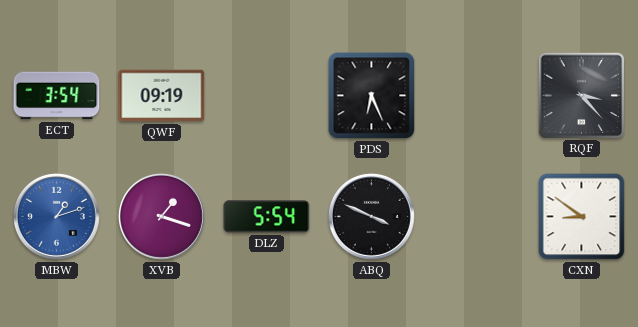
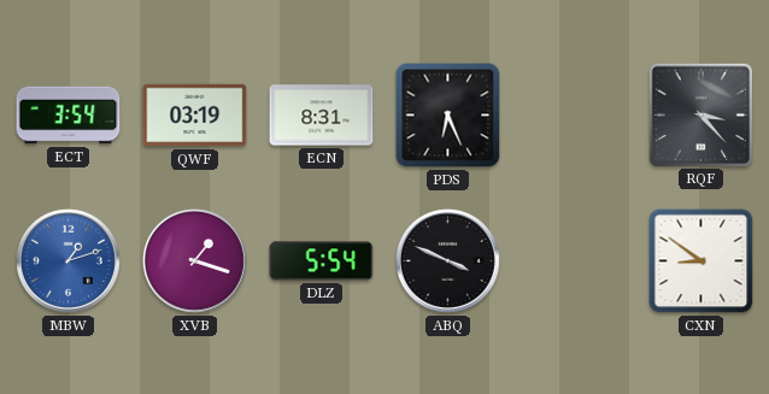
QWF: 09:19 -> 03:19 (195, 116)
ECN: none -> 8:31 (322, 116)
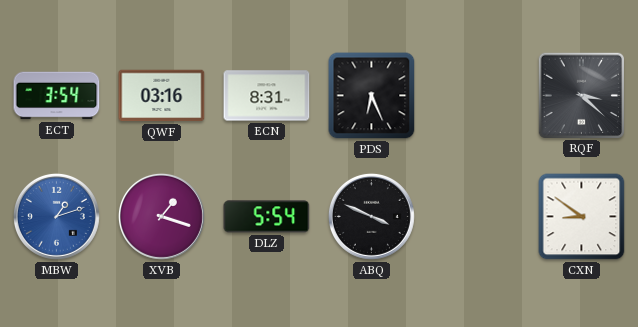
QWF: 03:19 -> 03:16 (162, 96)
RQF: 3:23 -> 3:22 (581, 95)
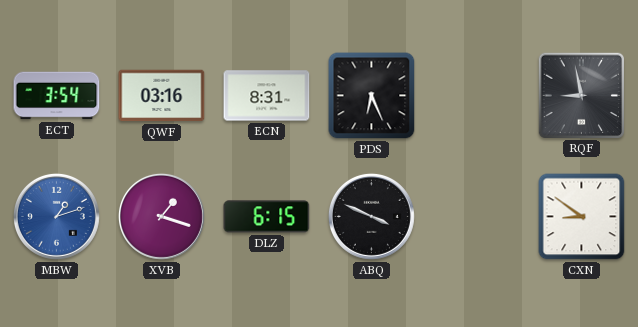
RQF: 3:22 -> 8:58 (581, 95)
DLZ: 5:54 -> 6:15 (267, 217)
